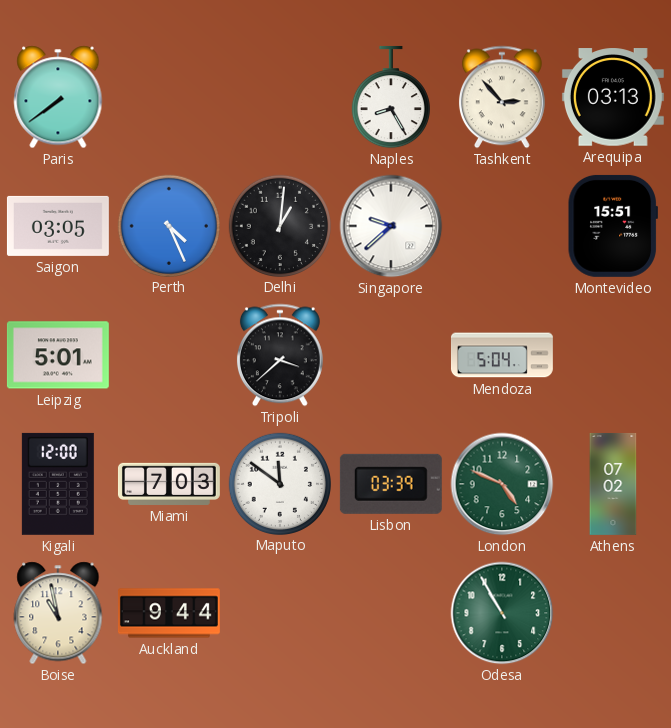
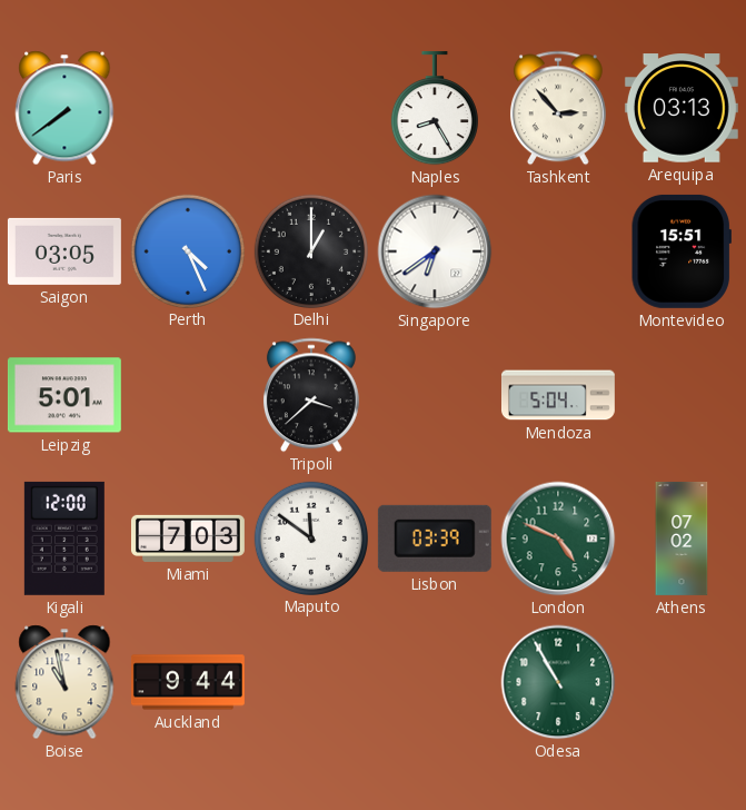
Delhi: 1:01 -> 1:00 (310, 250)
Singapore: 9:38 -> 6:39 (435, 251)
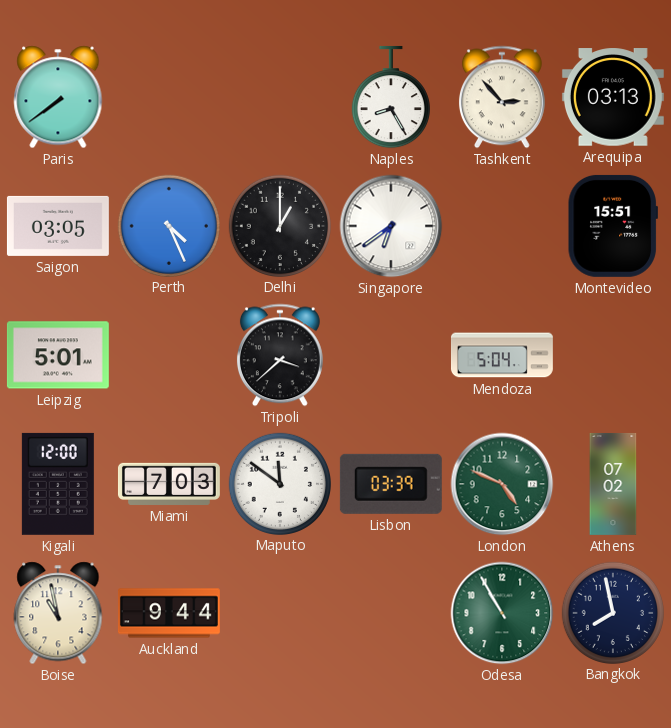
Bangkok: none -> 7:58 (612, 612)
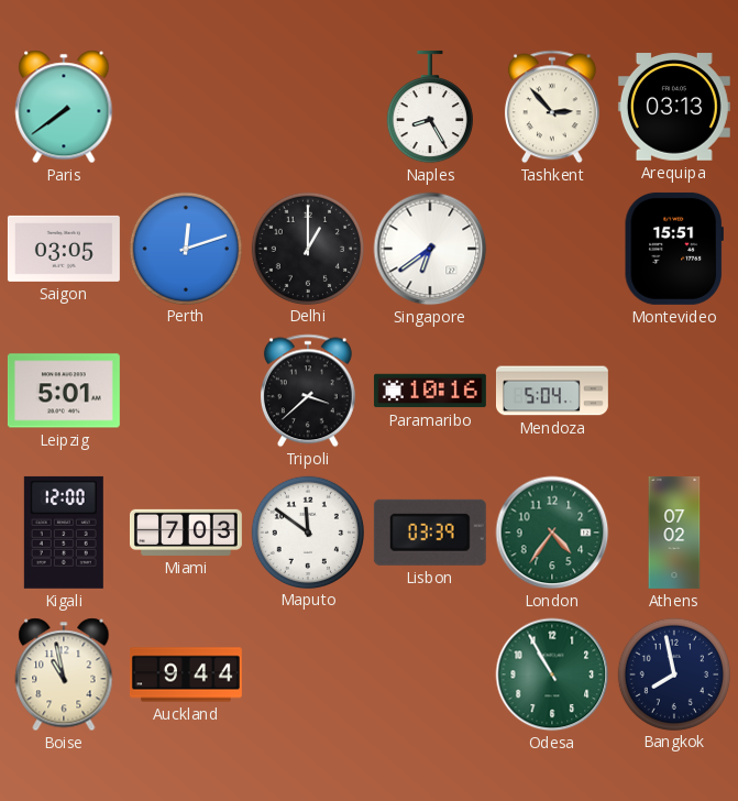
Perth: 4:26 -> 12:12 (185, 248)
Paramaribo: none -> 10:16 (430, 391)
London: 4:49 -> 4:36 (552, 533)
